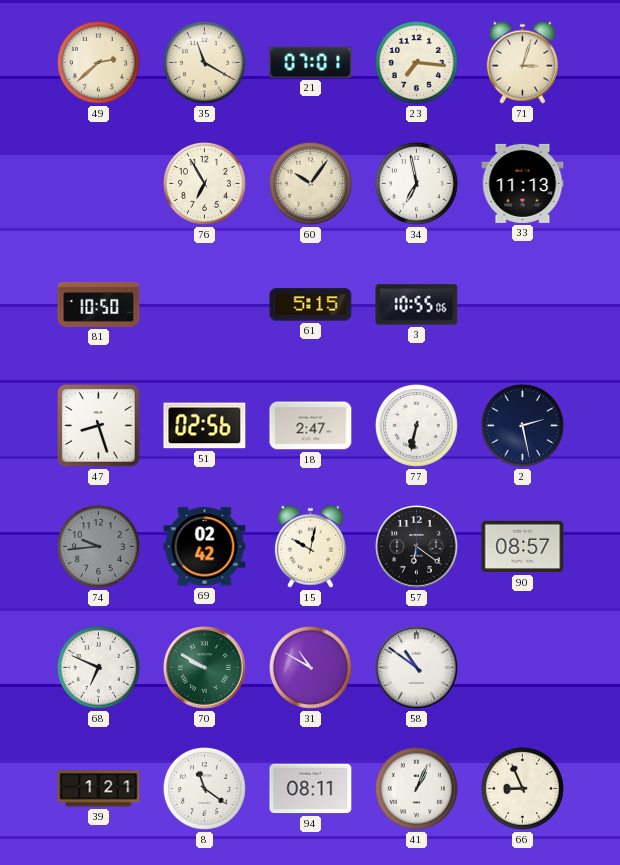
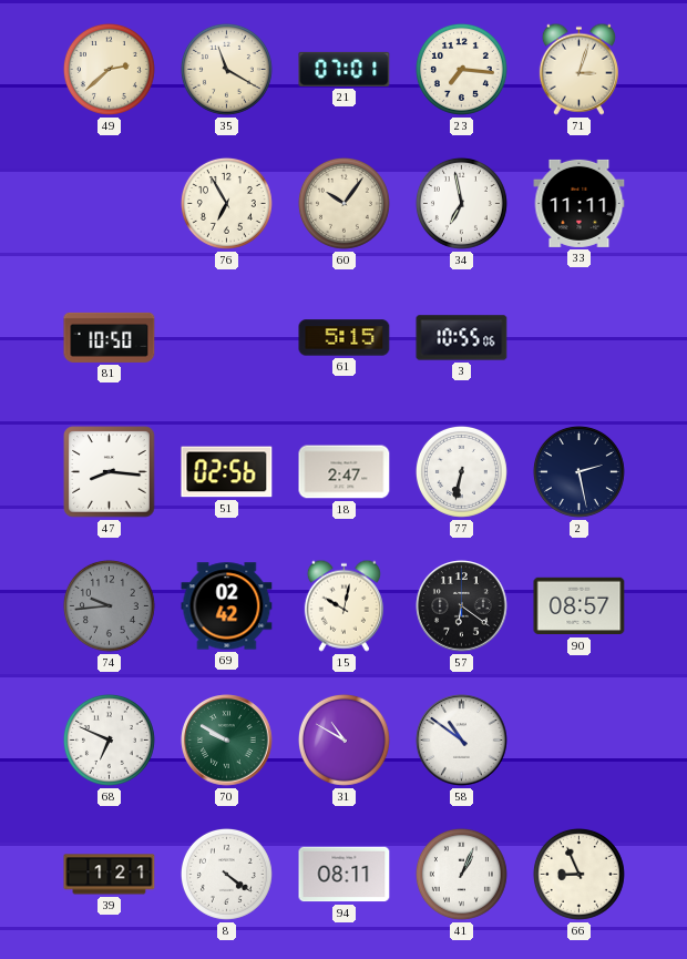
33: 11:13 -> 11:11 (580, 203)
47: 8:27 -> 8:16 (110, 472)
8: 11:21 -> 4:21 (226, 874)
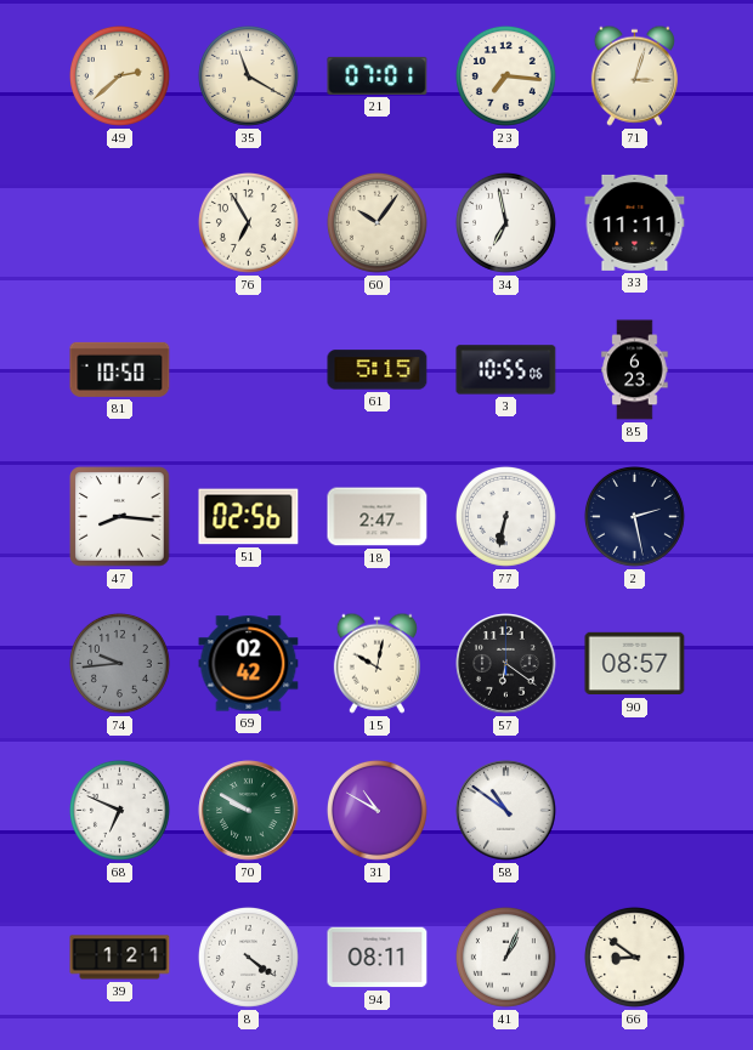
85: none -> 6:23 (635, 370)
66: 8:56 -> 8:51 (634, 957)
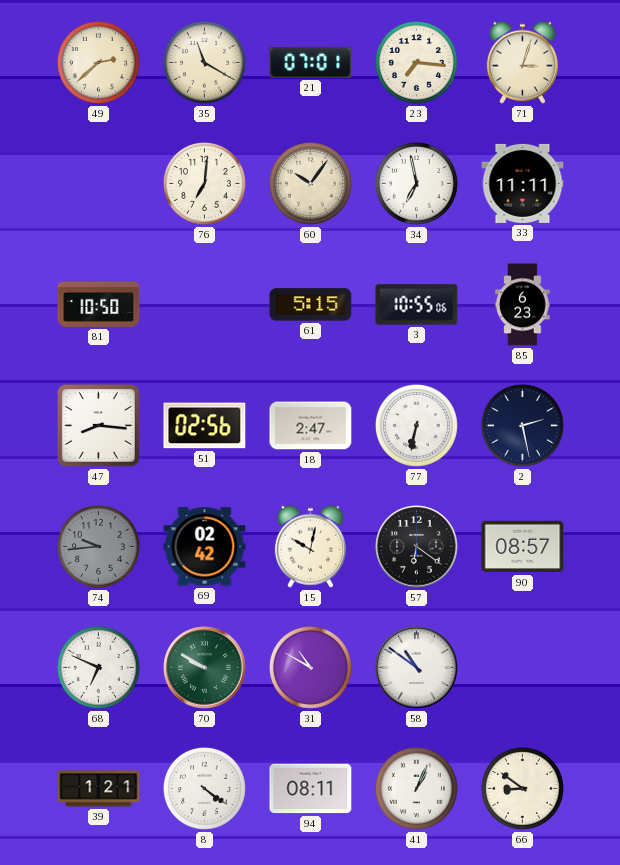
76: 6:55 -> 7:01 (204, 183)
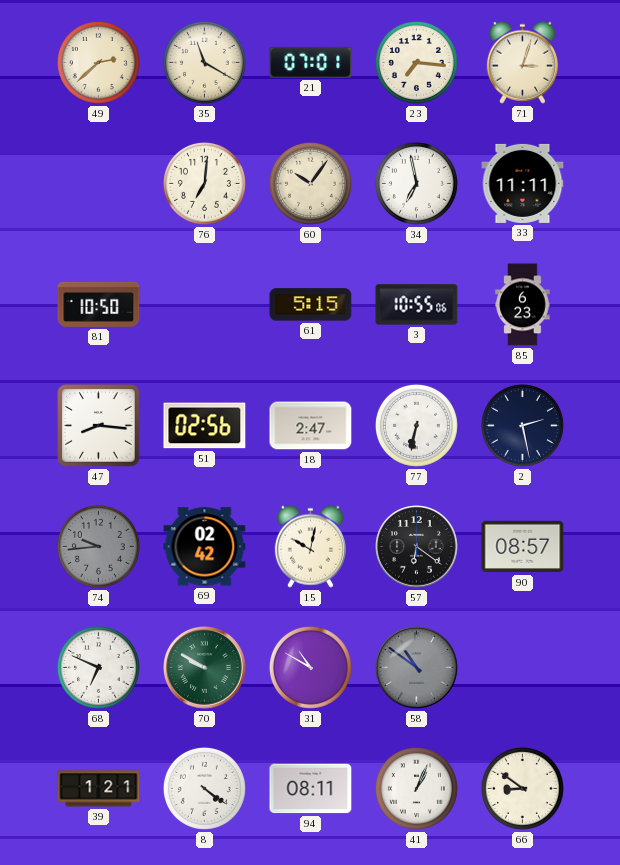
58 dial: white -> grey (417, 668)
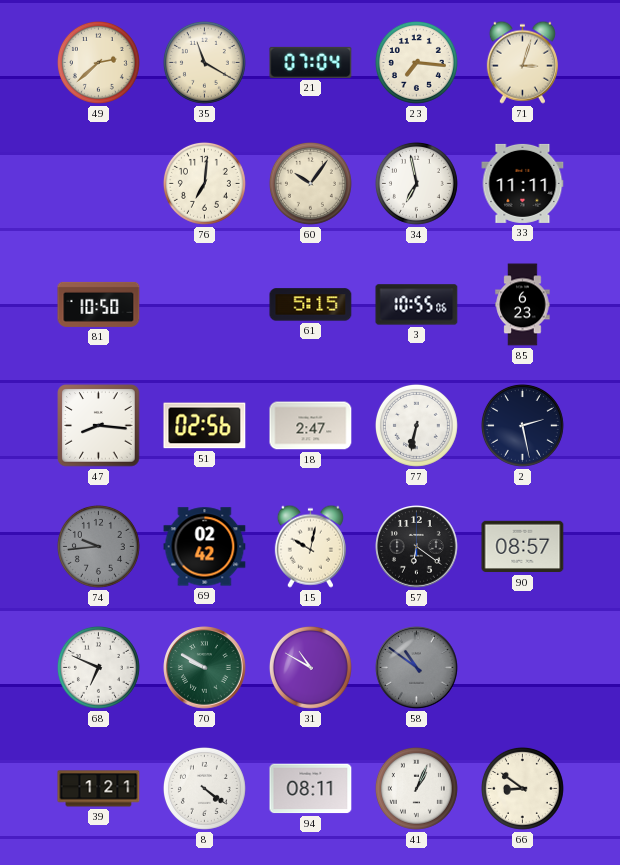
21: 07:01 -> 07:04 (311, 62)
